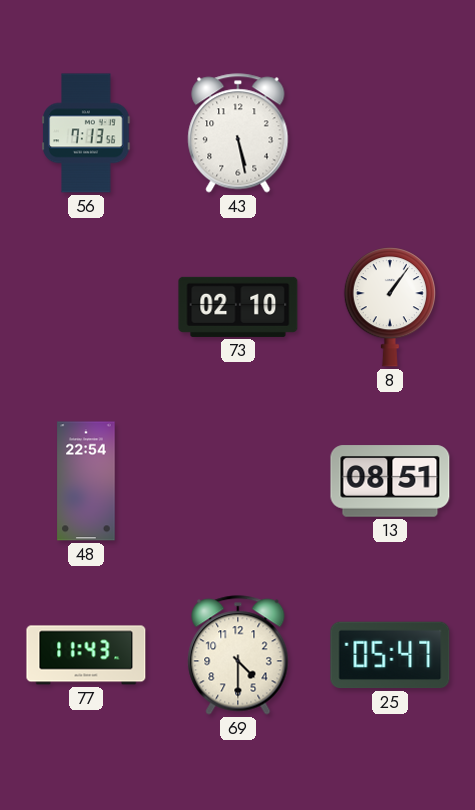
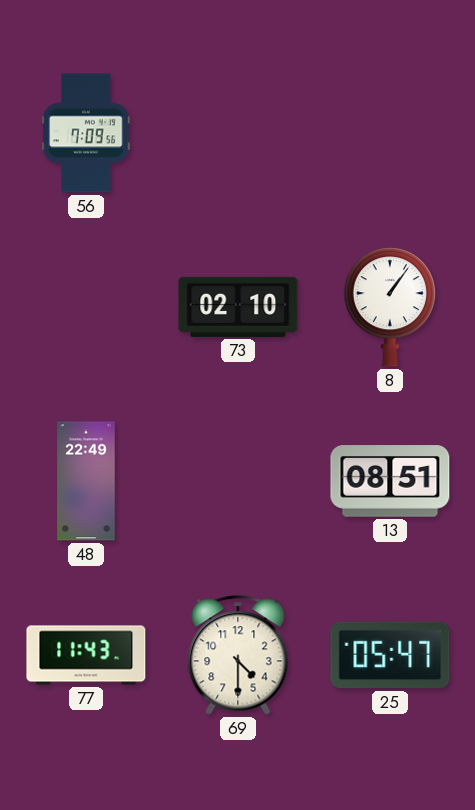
56: 7:13 -> 7:09 (86, 133)
43: 5:28 -> none (238, 133)
48: 22:54 -> 22:49 (86, 481)
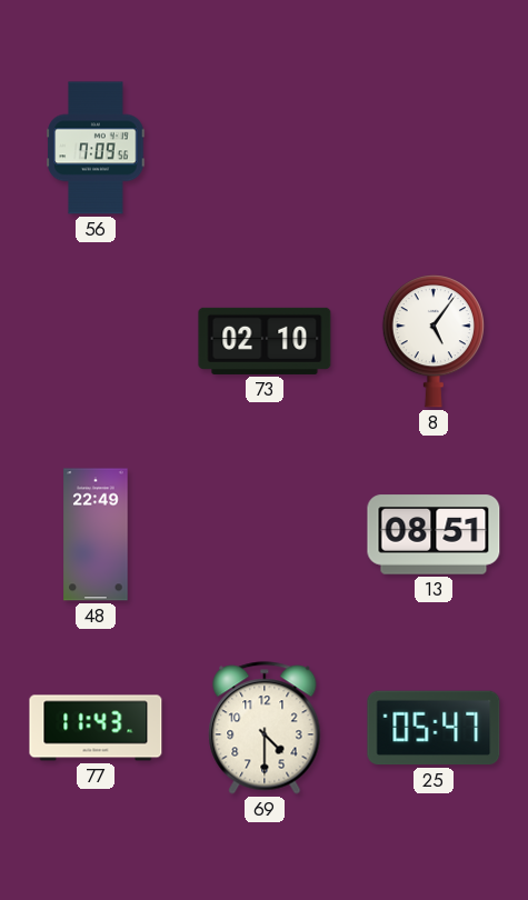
8: 1:06 -> 5:06 (432, 341)
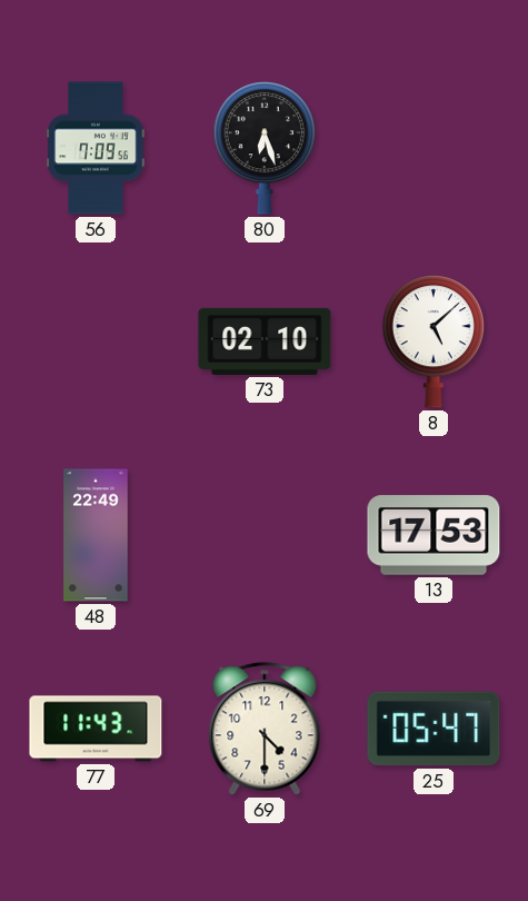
80: none -> 6:27 (263, 148)
8: 5:06 -> 5:08 (432, 341)
13: 08:51 -> 17:53 (434, 535)
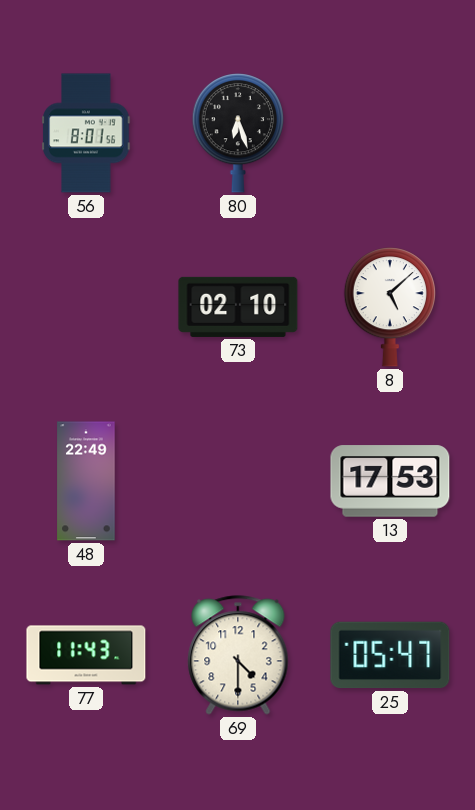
56: 7:09 -> 8:01 (86, 133)
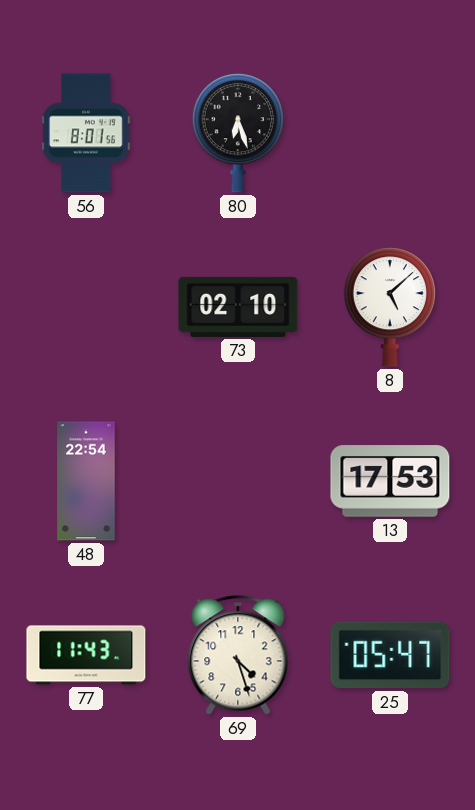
48: 22:49 -> 22:54 (86, 481)
69: 4:30 -> 4:27 (238, 655)
